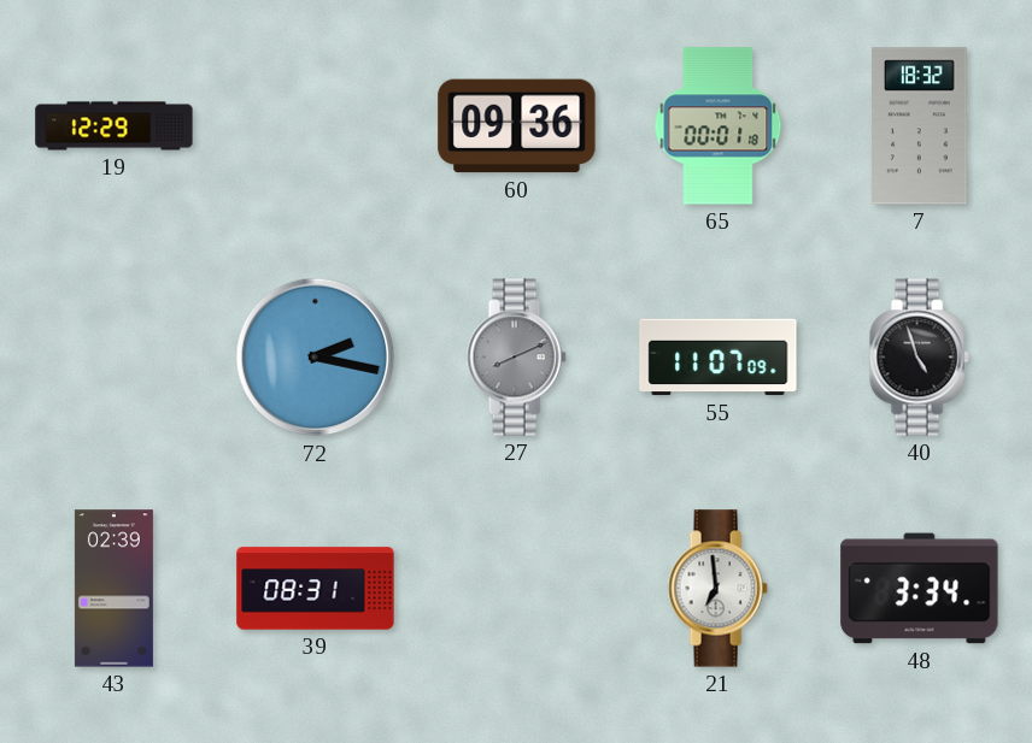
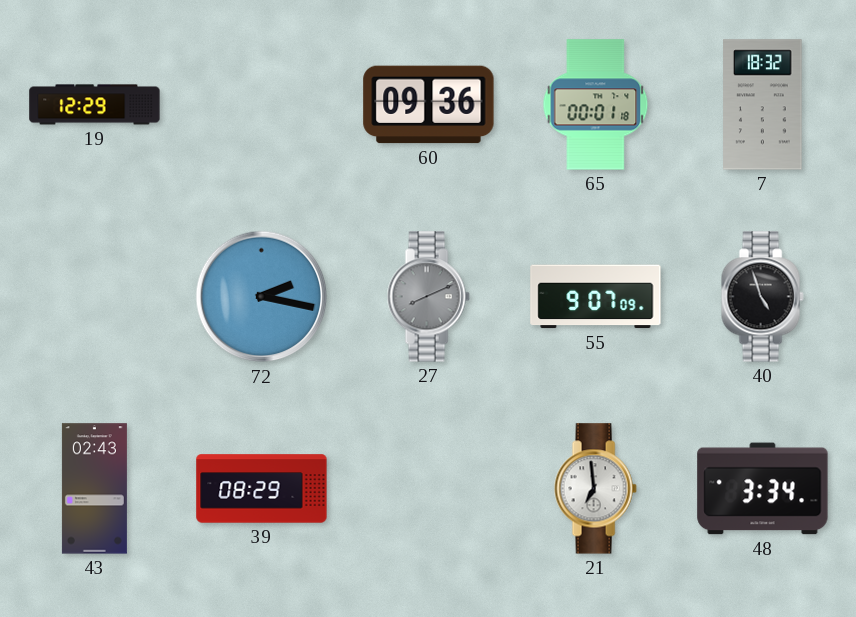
55: 11:07 -> 9:07 (596, 297)
43: 02:39 -> 02:43 (94, 489)
39: 08:31 -> 08:29 (262, 489)
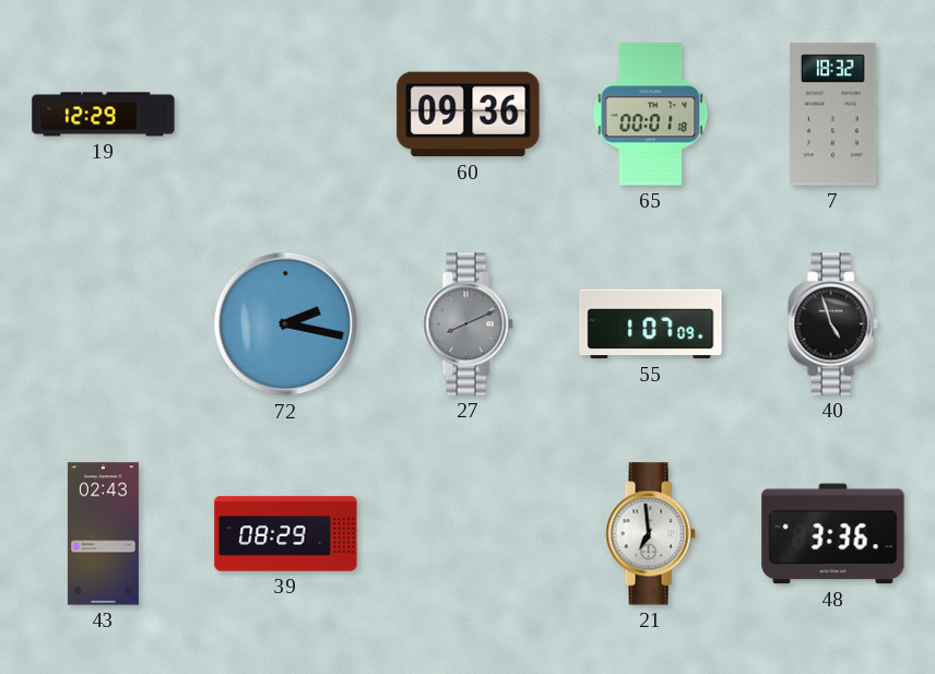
55: 9:07 -> 1:07 (651, 324)
48: 3:34 -> 3:36 (833, 534)
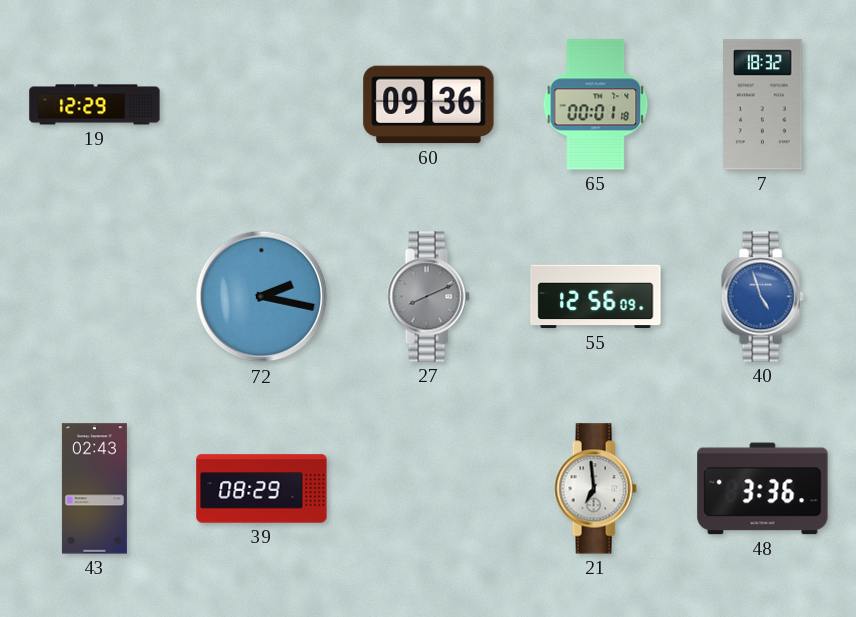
55: 1:07 -> 12:56 (596, 297)
40 dial: black -> blue (762, 297)
